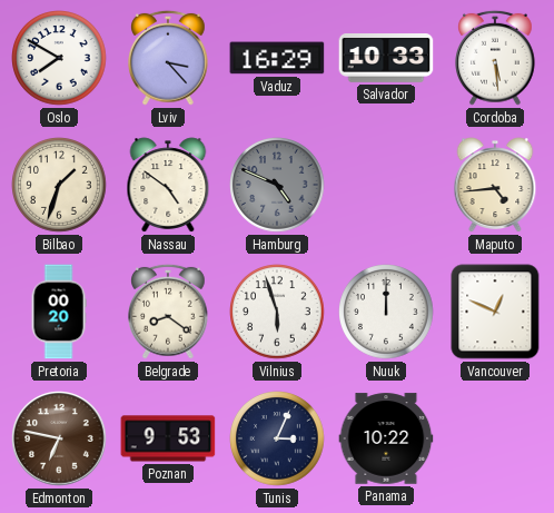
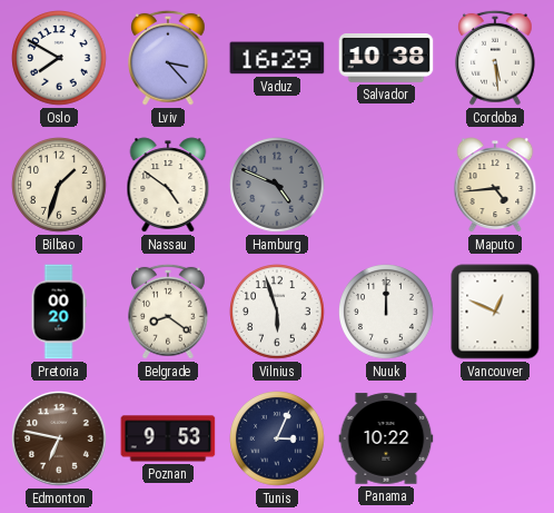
Salvador: 10:33 -> 10:38 (386, 59)
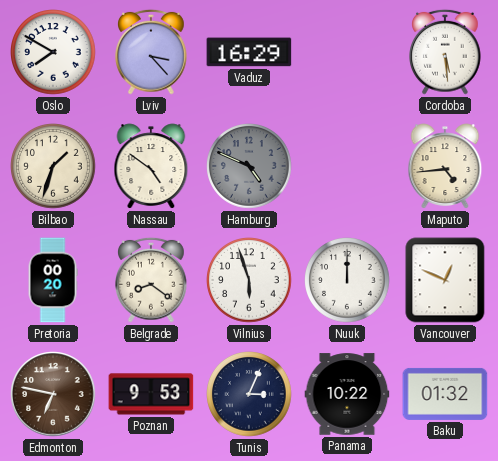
Salvador: 10:38 -> none (386, 59)
Baku: none -> 01:32 (445, 394)
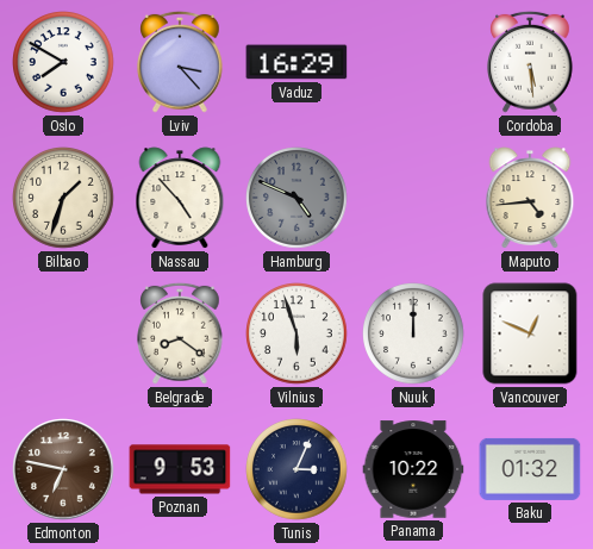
Nassau: 4:51 -> 4:53 (180, 198)
Pretoria: 00:20 -> none (53, 280)
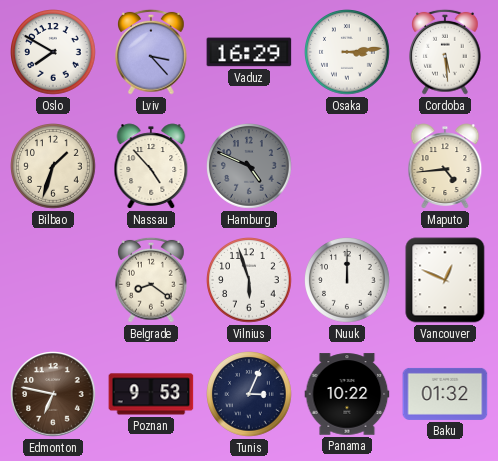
Osaka: none -> 3:14 (348, 53)
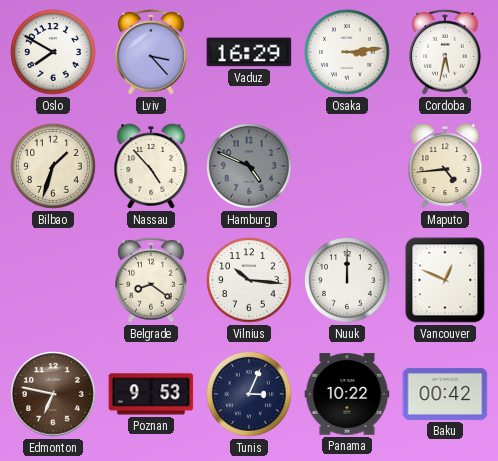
Cordoba: 5:29 -> 5:32 (446, 52)
Vilnius: 5:57 -> 10:16 (250, 281)
Baku: 01:32 -> 00:42 (445, 394)
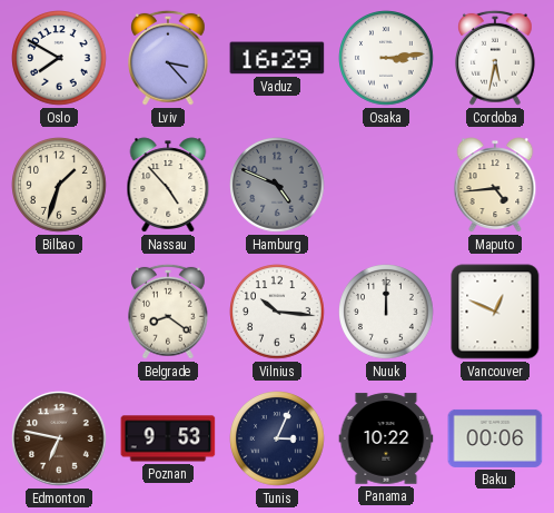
Baku: 00:42 -> 00:06 (495, 438)
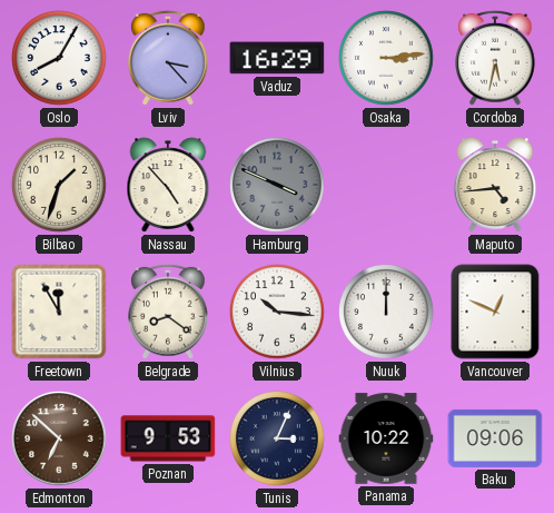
Oslo: 7:50 -> 8:05 (60, 59)
Hamburg: 4:49 -> 3:49 (278, 186)
Freetown: none -> 11:55 (59, 312)
Edmonton: 6:47 -> 6:52 (59, 438)
Baku: 00:06 -> 09:06 (495, 438)
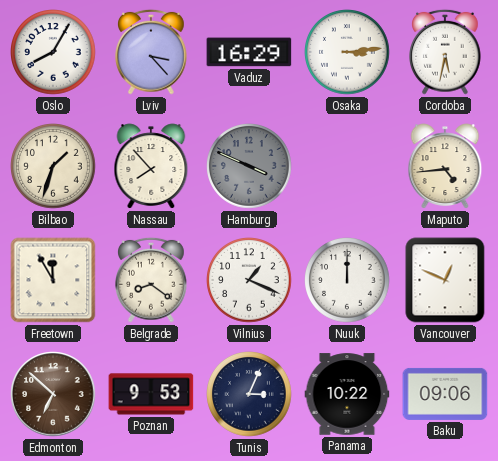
Nassau: 4:53 -> 7:53 (151, 166)
Vilnius: 10:16 -> 1:19 (250, 281)
